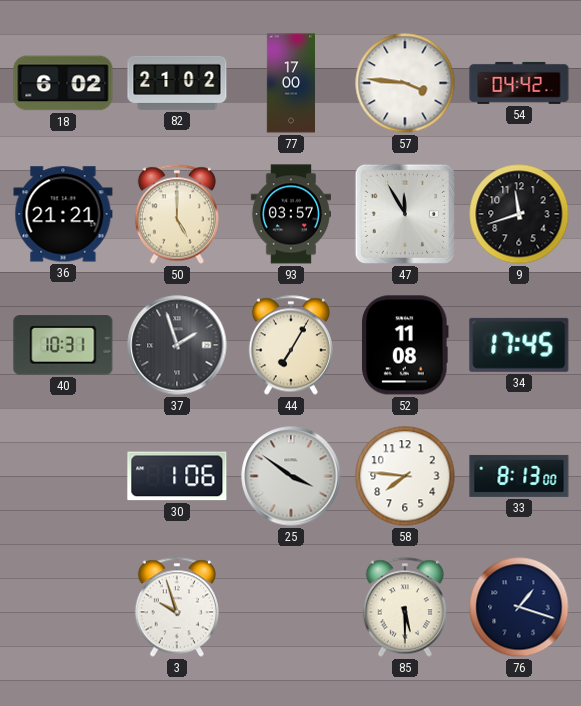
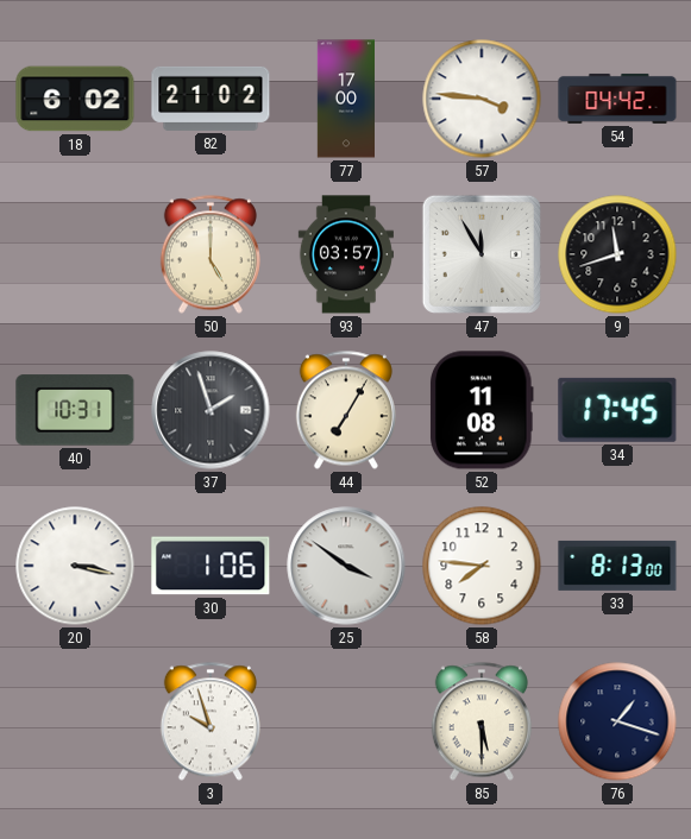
36: 21:21 -> none (63, 214)
20: none -> 3:17 (75, 566)
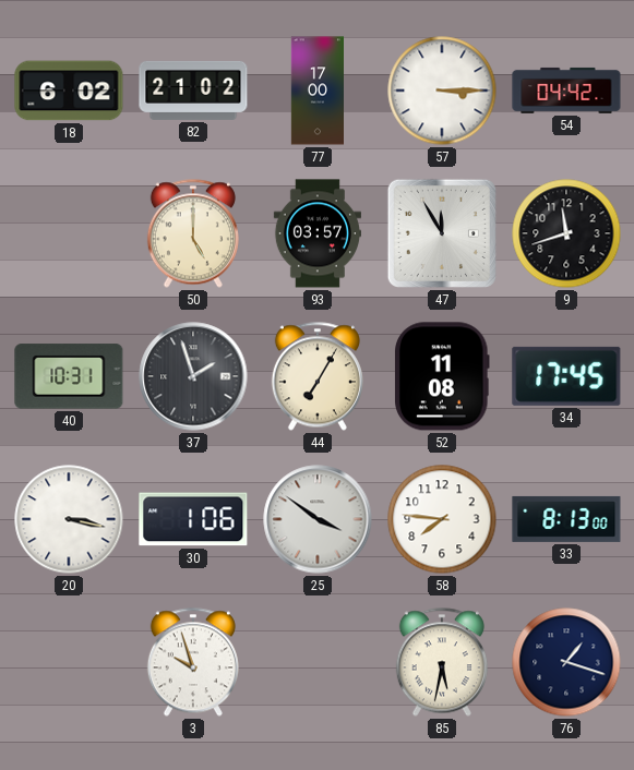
57: 3:46 -> 3:15 (442, 91)
85: 5:30 -> 5:32 (442, 662)
